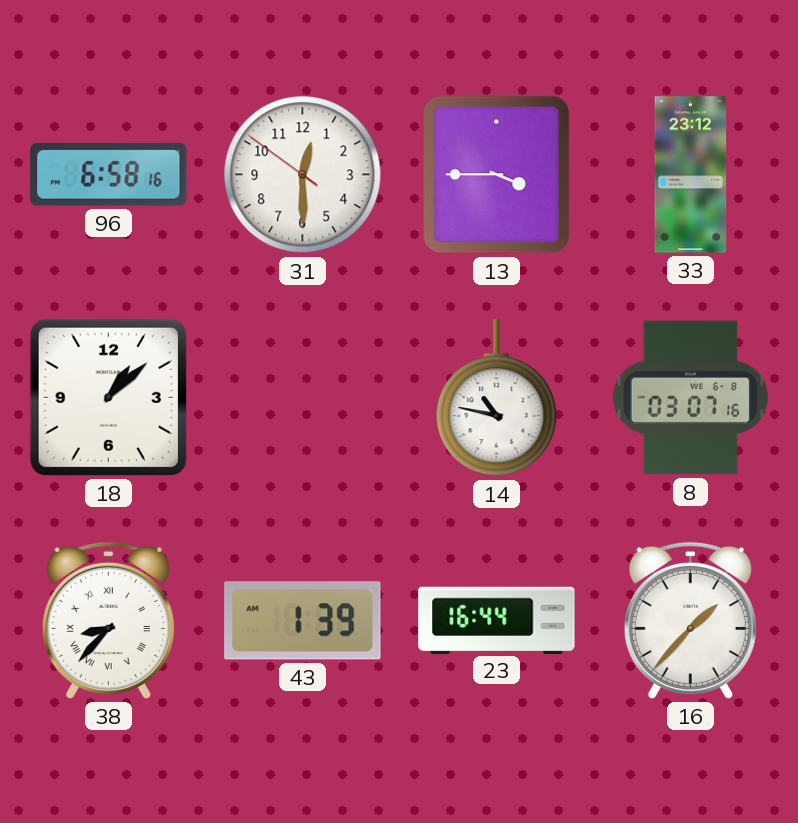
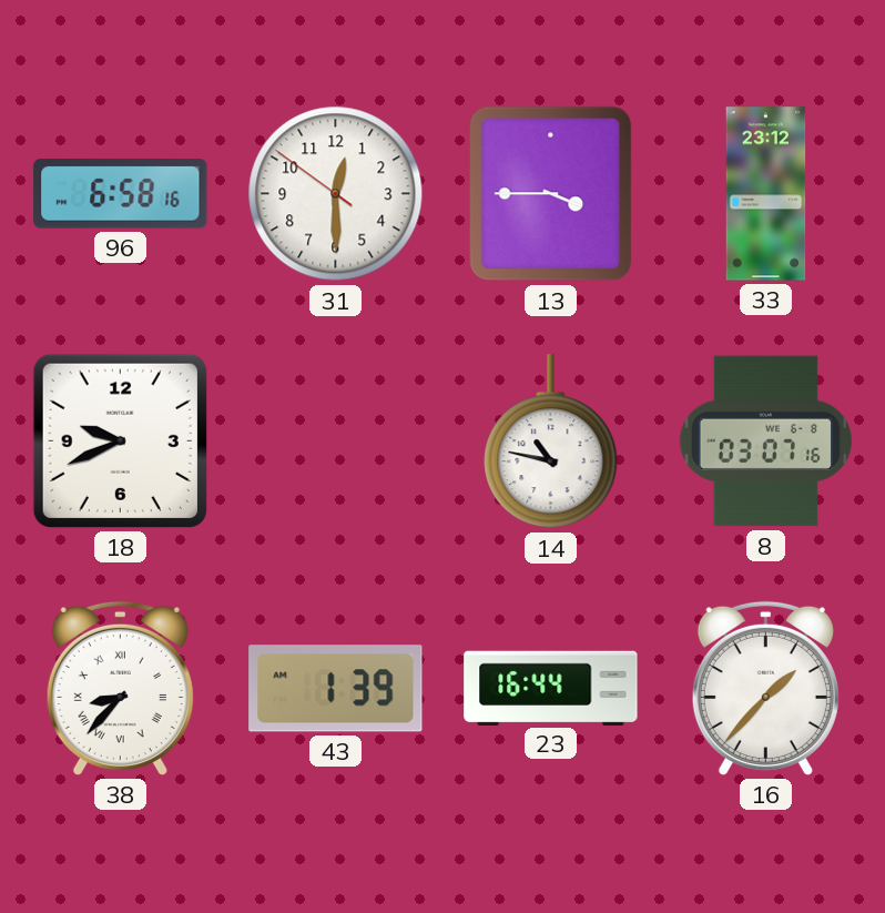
18: 1:08 -> 9:41 (120, 440)
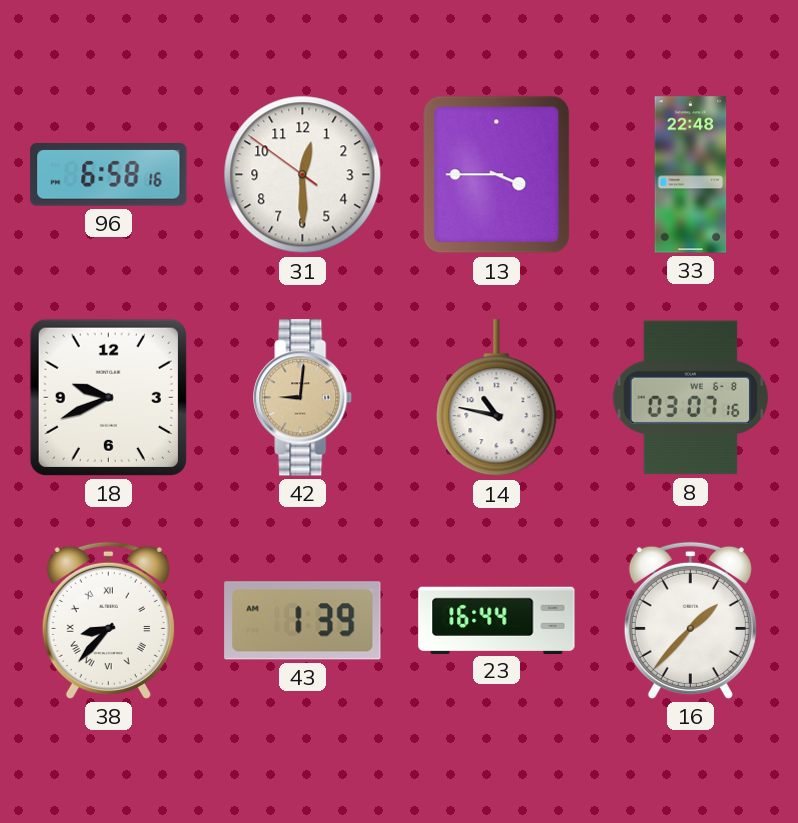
33: 23:12 -> 22:48 (691, 175)
42: none -> 9:01 (303, 398)
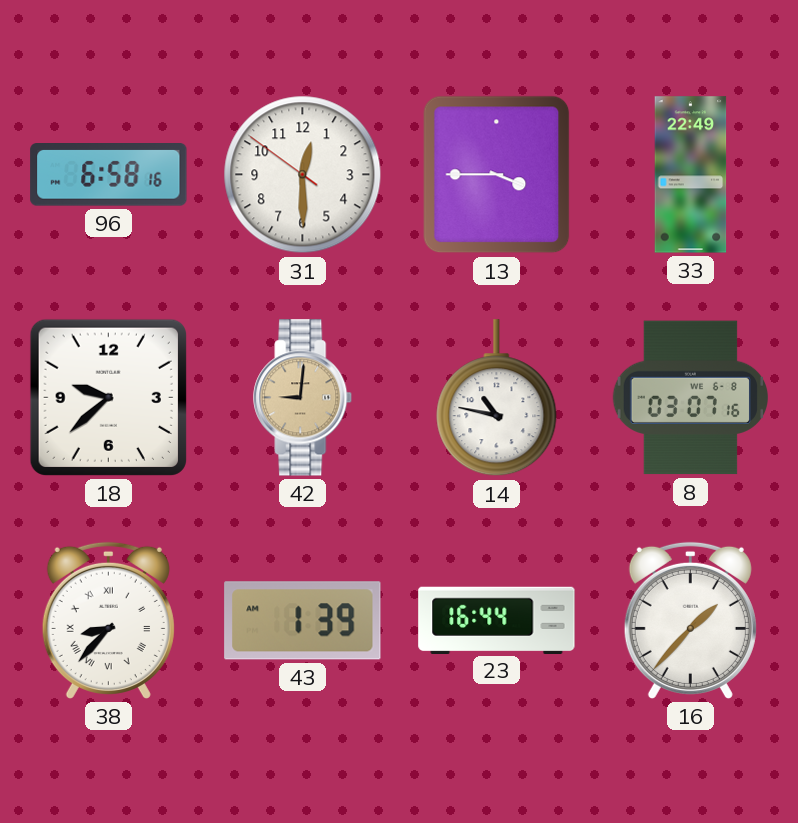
33: 22:48 -> 22:49 (691, 175)
18: 9:41 -> 9:38 (108, 397)
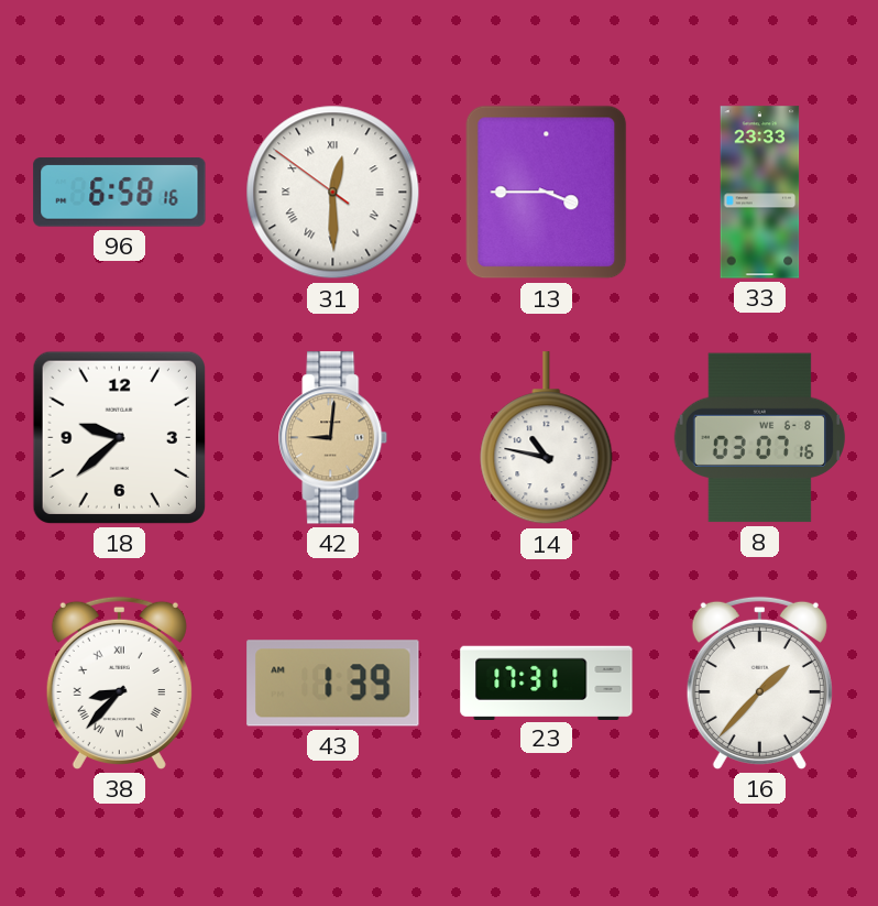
31 numerals: Arabic -> Roman (333, 193)
33: 22:49 -> 23:33 (760, 193)
23: 16:44 -> 17:31 (547, 683)
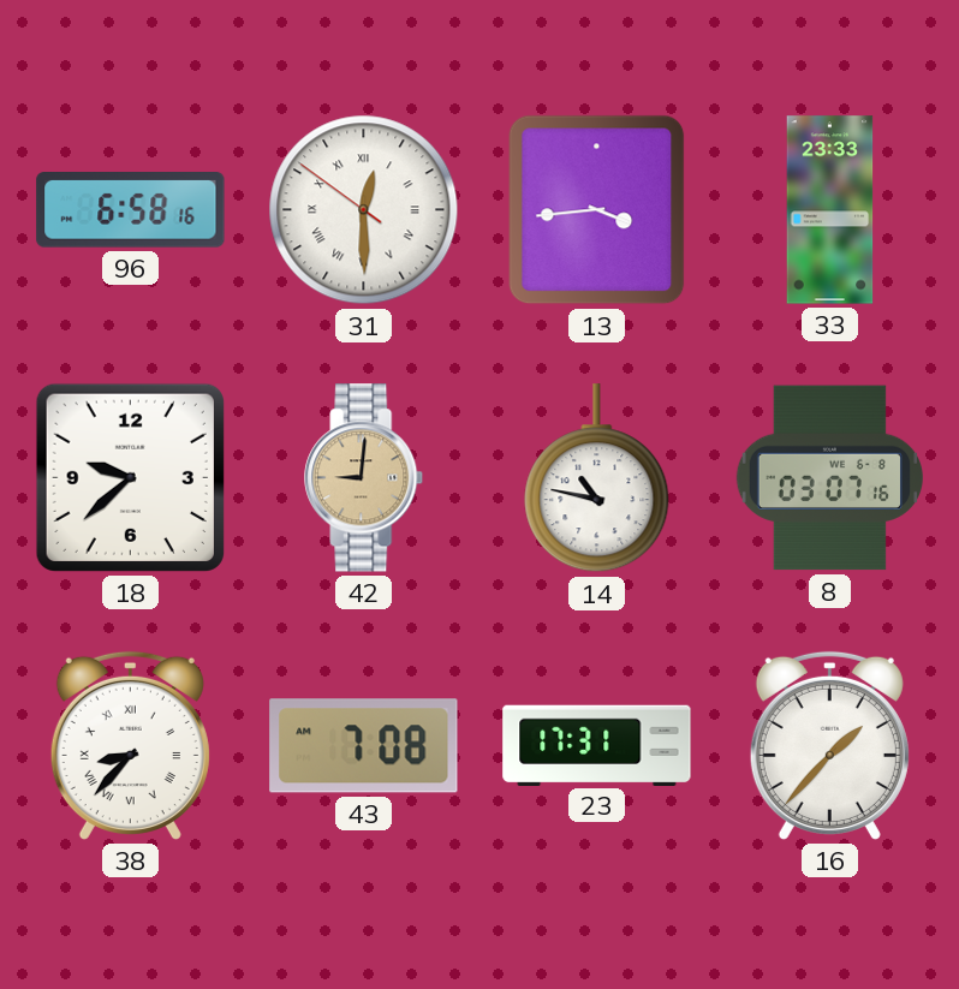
13: 3:45 -> 3:44 (597, 210)
43: 1:39 -> 7:08 (364, 746)
